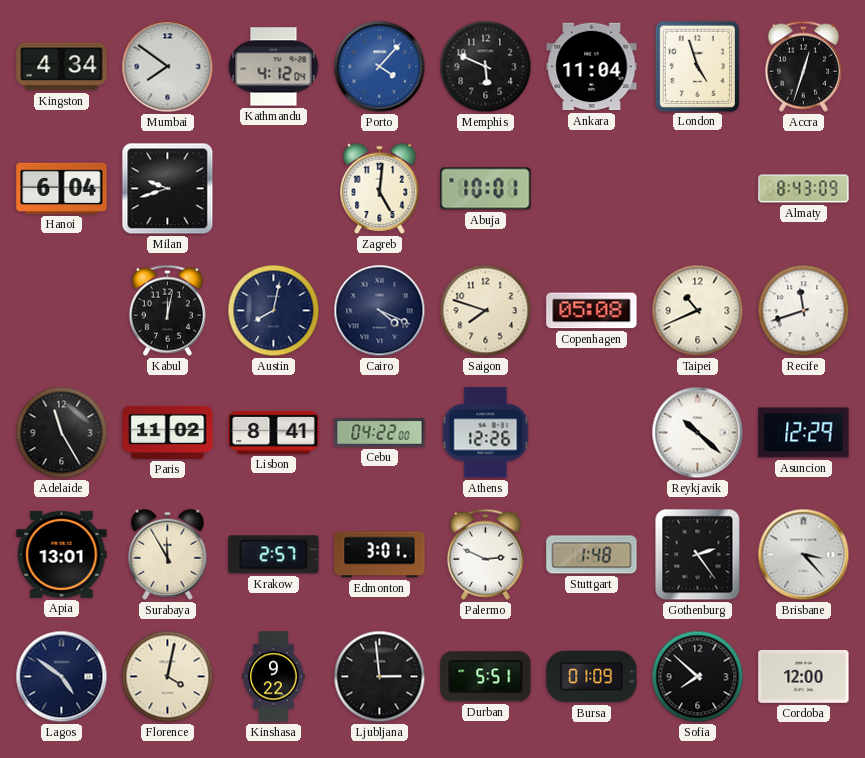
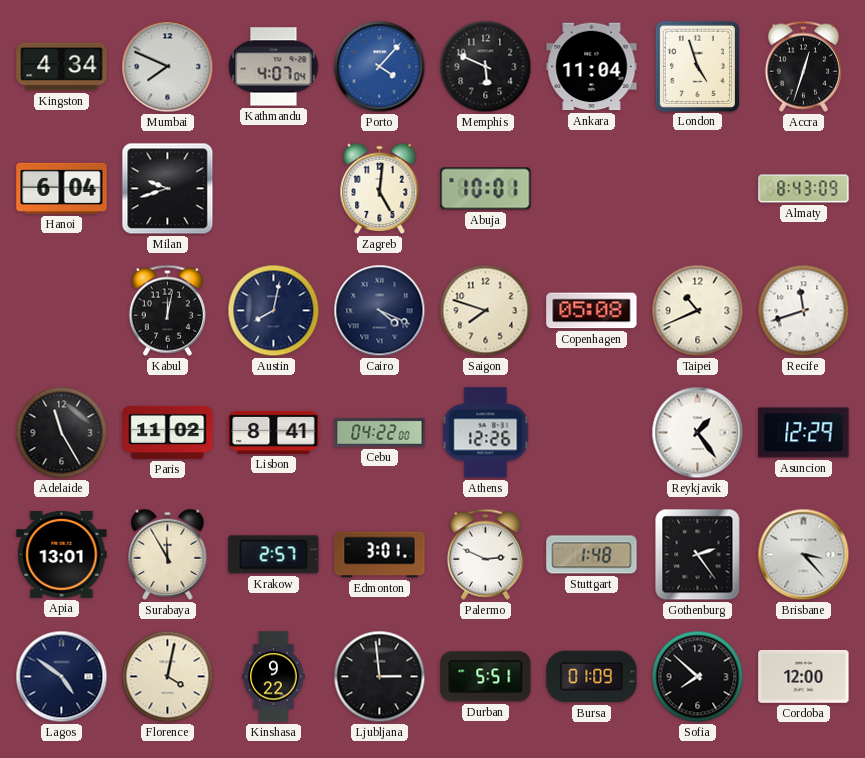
Mumbai: 7:51 -> 7:49 (168, 67)
Kathmandu: 4:12 -> 4:07 (274, 67)
Reykjavik: 10:22 -> 1:24 (698, 433)
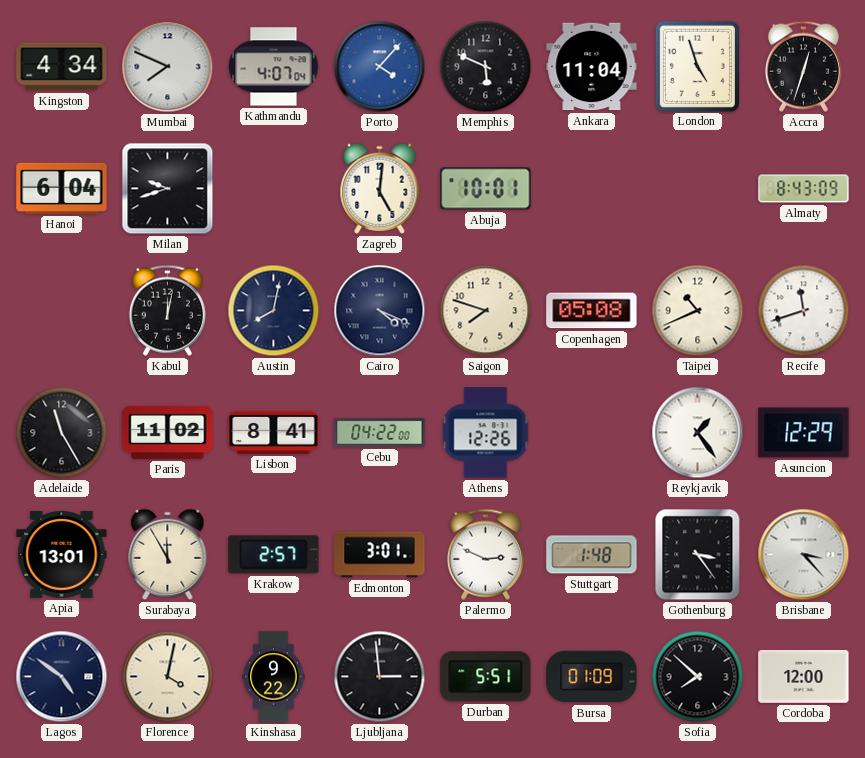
Gothenburg: 2:24 -> 3:24 (698, 555)
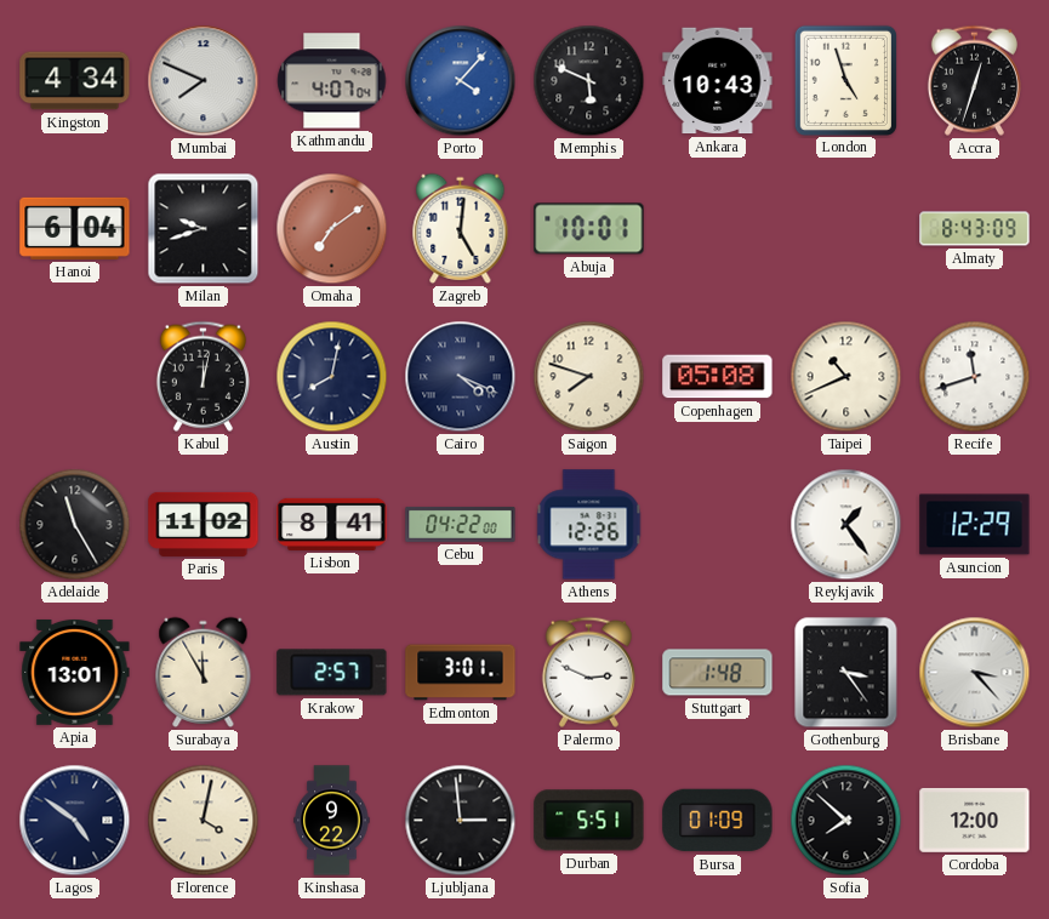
Ankara: 11:04 -> 10:43 (718, 81)
Omaha: none -> 7:09 (332, 229)
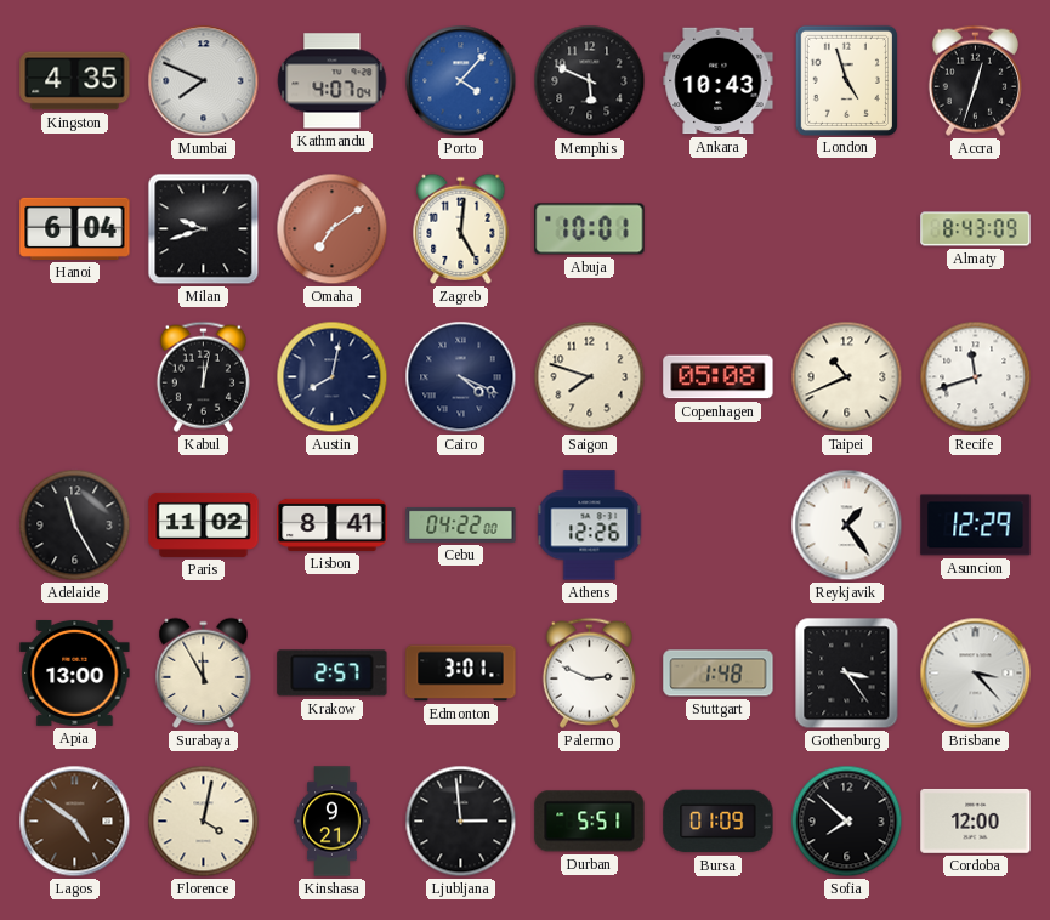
Kingston: 4:34 -> 4:35 (75, 81)
Apia: 13:01 -> 13:00 (75, 672)
Lagos dial: navy -> brown (75, 822)
Kinshasa: 9:22 -> 9:21 (333, 822)
